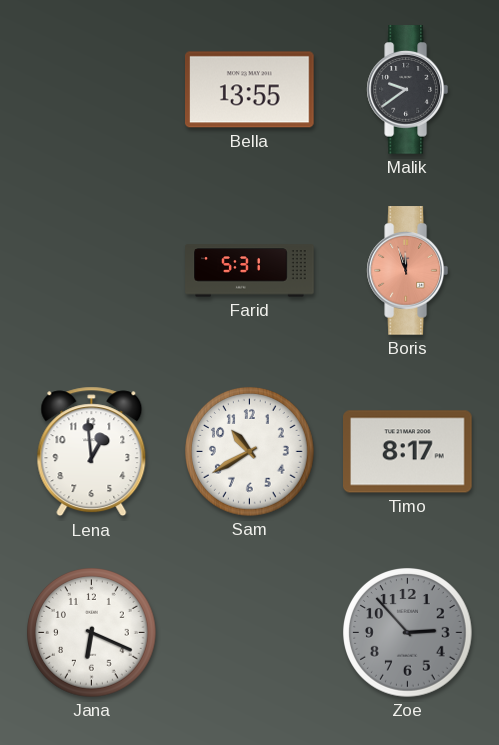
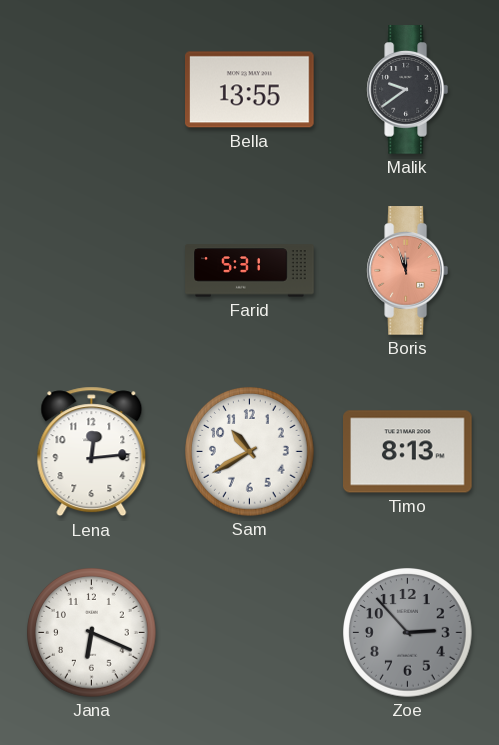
Lena: 12:59 -> 12:14 (92, 452)
Timo: 8:17 -> 8:13 (408, 452)
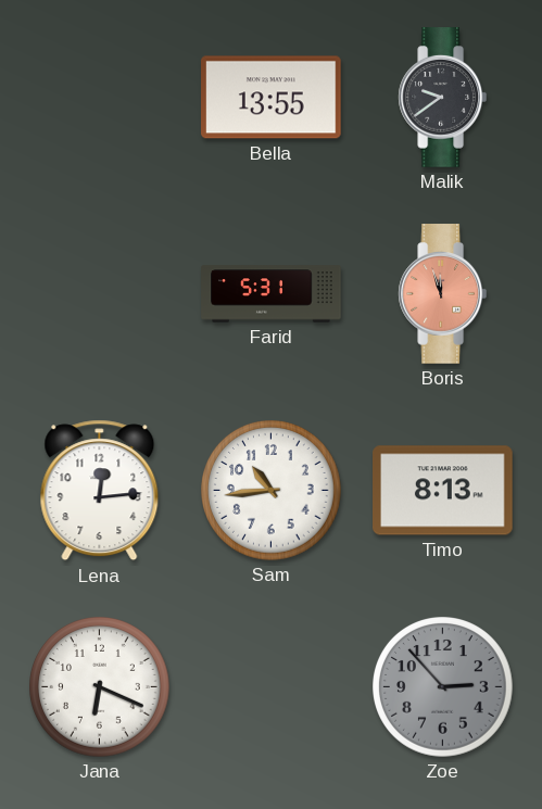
Sam: 10:40 -> 10:44 (272, 491)
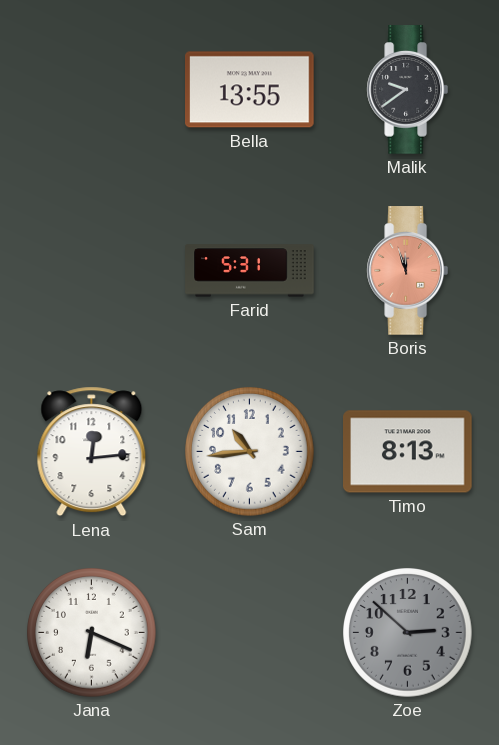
Zoe: 2:53 -> 2:52 (408, 633)
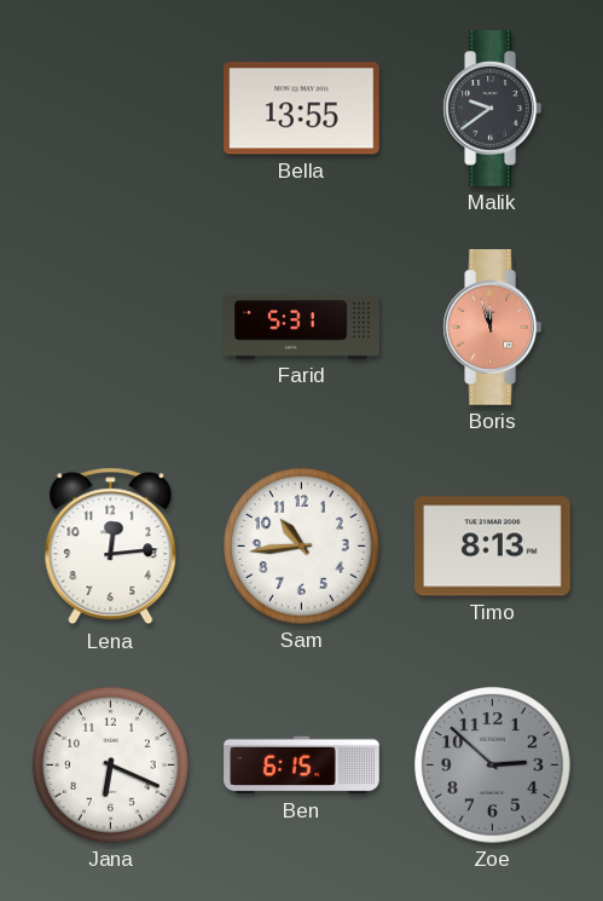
Ben: none -> 6:15 (302, 766)
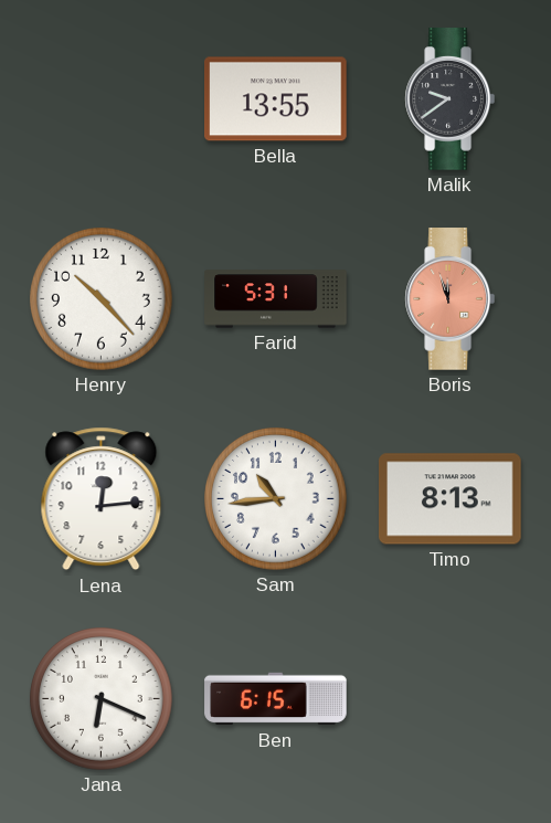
Henry: none -> 10:23 (102, 299)
Zoe: 2:52 -> none (493, 766)
